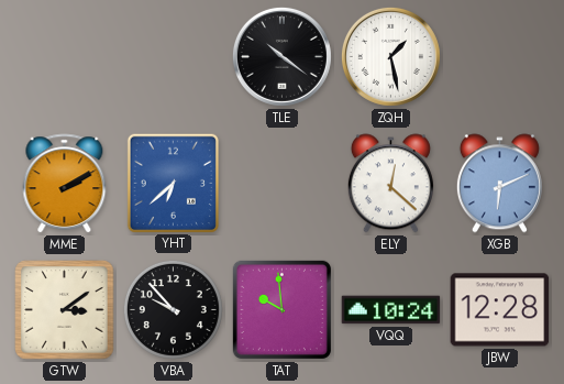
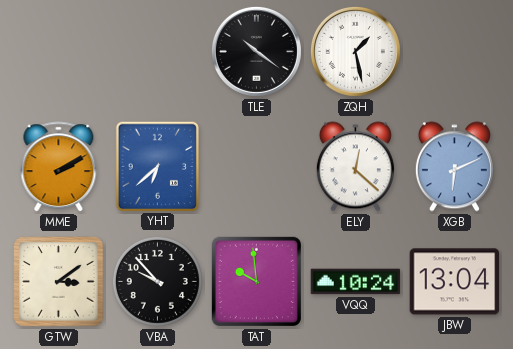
JBW: 12:28 -> 13:04 (455, 282)
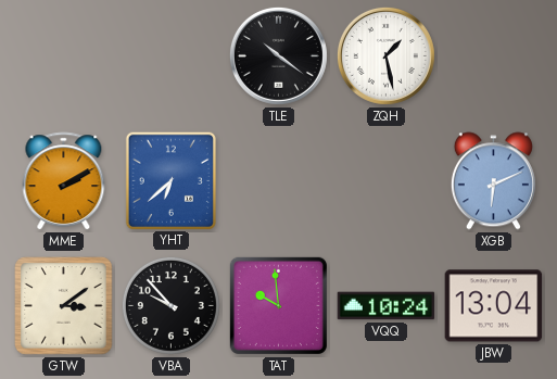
ELY: 12:22 -> none (355, 167)
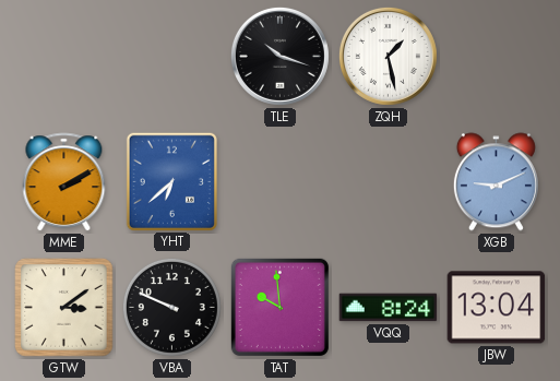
TLE: 10:21 -> 10:18 (279, 56)
XGB: 6:11 -> 9:11 (496, 182)
VBA: 9:53 -> 9:49 (171, 307)
VQQ: 10:24 -> 8:24 (389, 308)
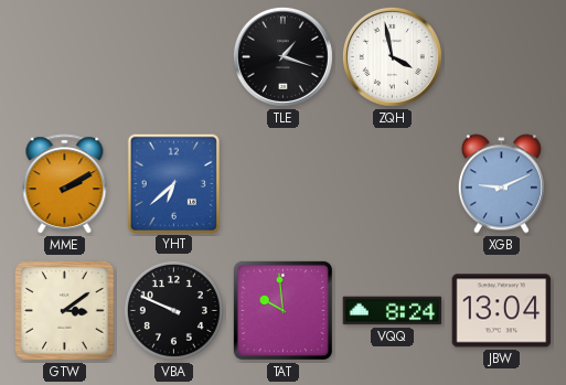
TLE: 10:18 -> 1:18 (282, 56)
ZQH: 1:28 -> 3:58 (392, 56)
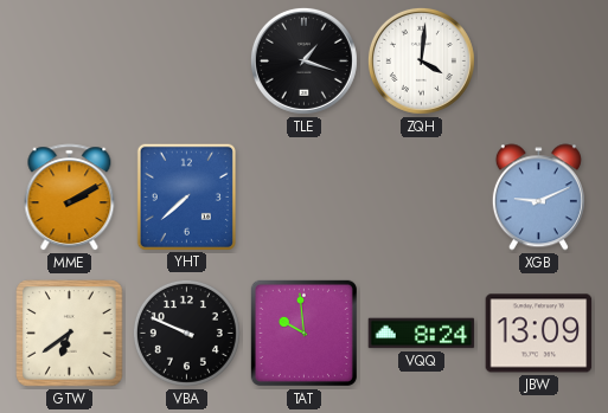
ZQH: 3:58 -> 4:01 (421, 60)
YHT: 6:38 -> 7:38 (186, 196)
GTW: 3:09 -> 6:39 (70, 334)
JBW: 13:04 -> 13:09 (539, 334)
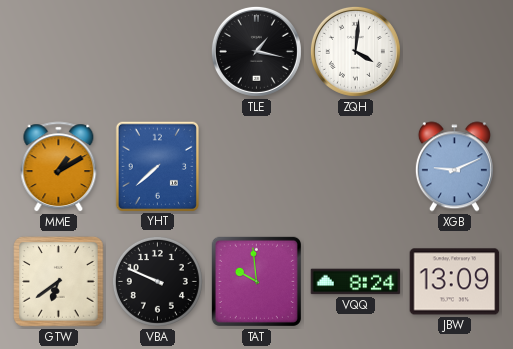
TLE: 1:18 -> 1:17 (256, 51)
MME: 2:10 -> 1:10 (59, 167)
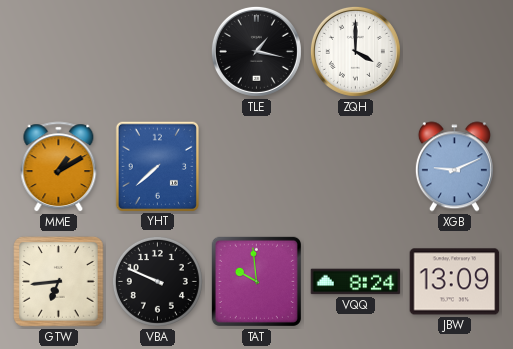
ZQH: 4:01 -> 4:00 (355, 51)
GTW: 6:39 -> 6:44 (59, 282)
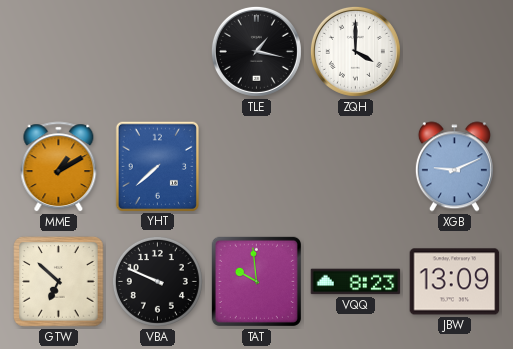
GTW: 6:44 -> 6:52 (59, 282)
VQQ: 8:24 -> 8:23 (356, 282)
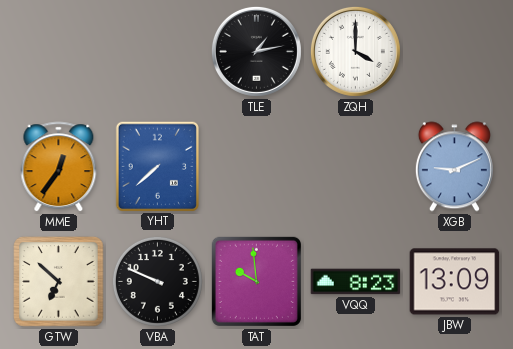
TLE: 1:17 -> 1:13 (256, 51)
MME: 1:10 -> 12:36 (59, 167)
